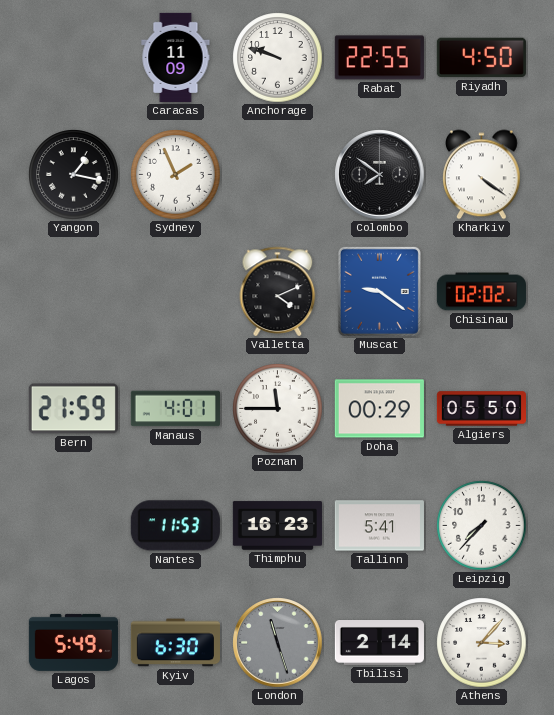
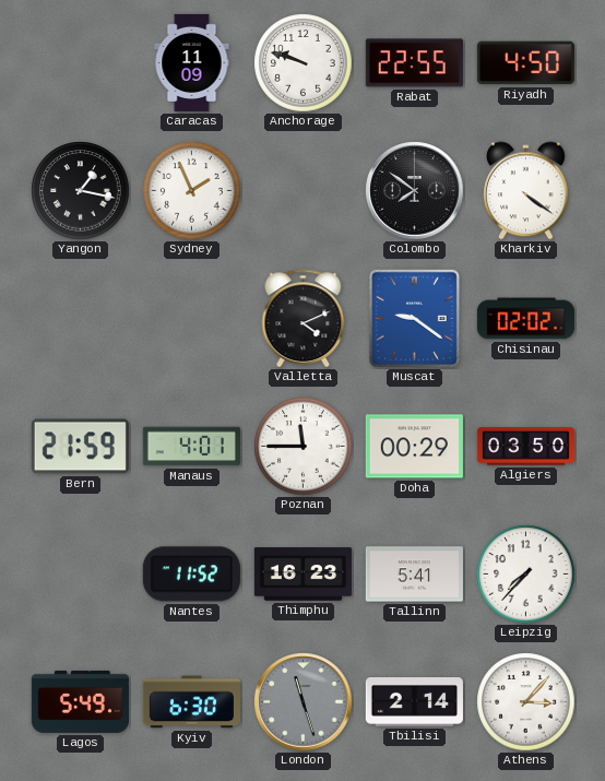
Algiers: 05:50 -> 03:50 (525, 447)
Nantes: 11:53 -> 11:52 (191, 575)
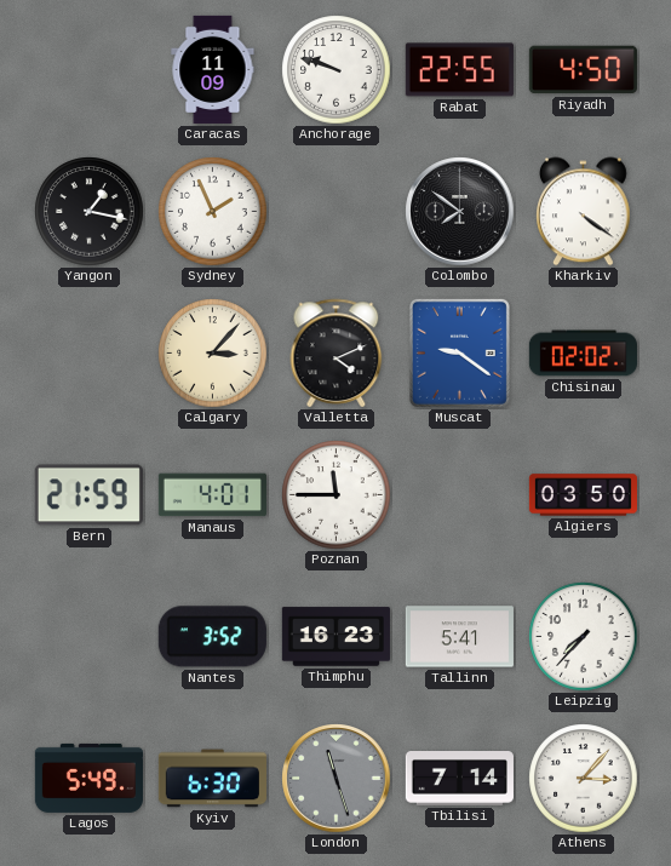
Calgary: none -> 3:07 (213, 354)
Doha: 00:29 -> none (414, 447)
Nantes: 11:52 -> 3:52 (212, 637)
Tbilisi: 2:14 -> 7:14 (459, 779)
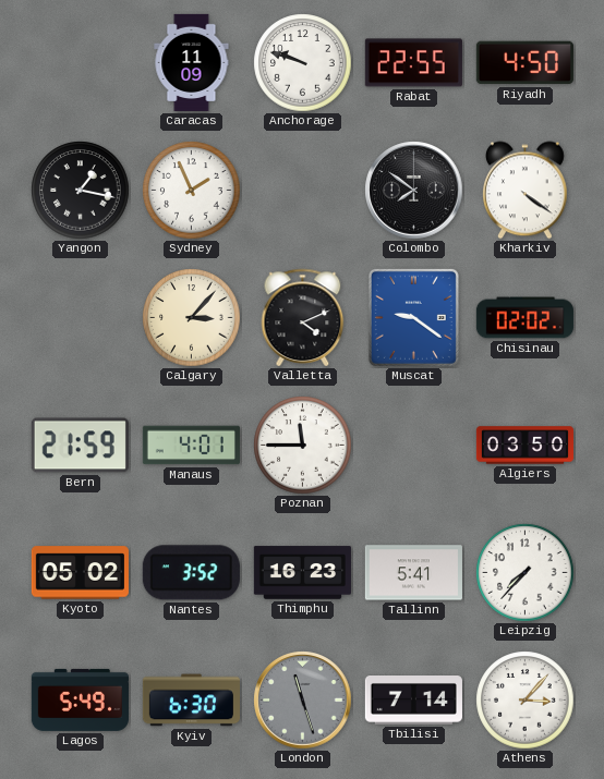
Kyoto: none -> 05:02 (80, 573)
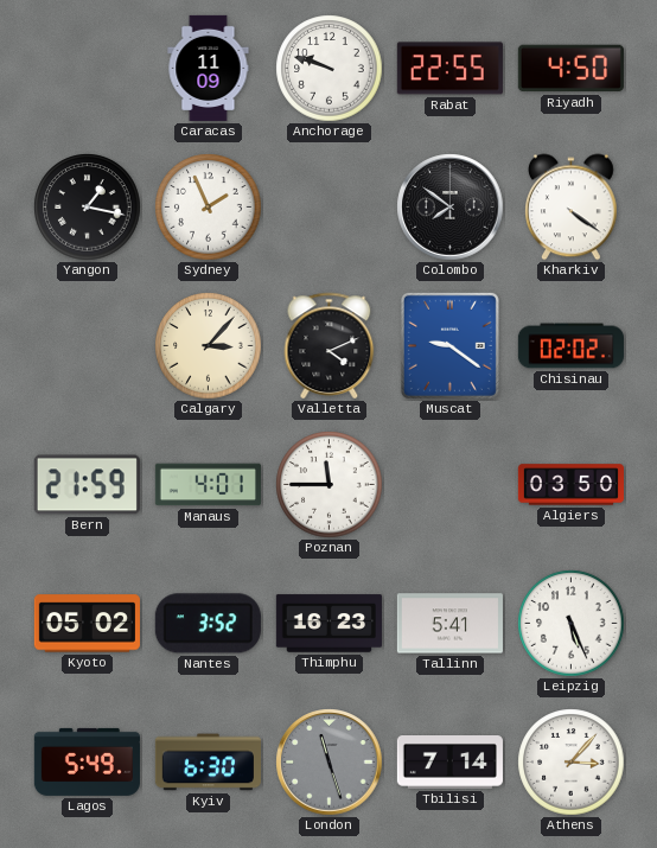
Leipzig: 7:37 -> 5:26 (572, 624)
